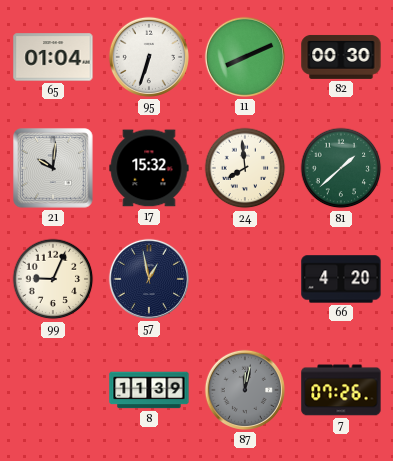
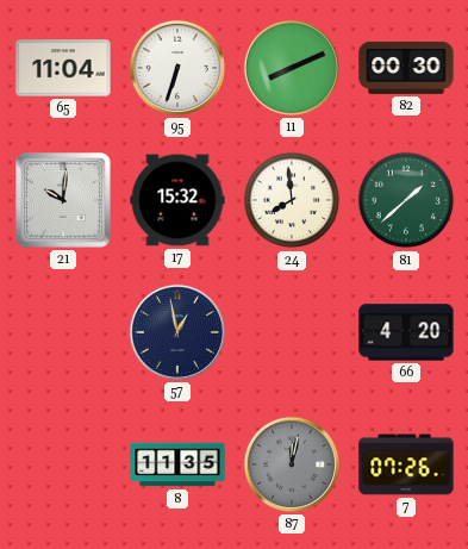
65: 01:04 -> 11:04 (63, 68)
99: 9:04 -> none (53, 279)
8: 11:39 -> 11:35 (177, 464)
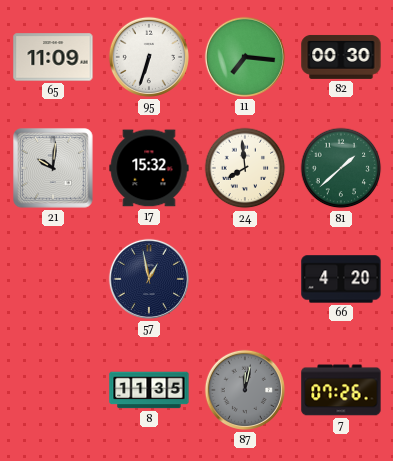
65: 11:04 -> 11:09 (53, 57)
11: 8:11 -> 7:16 (245, 57)
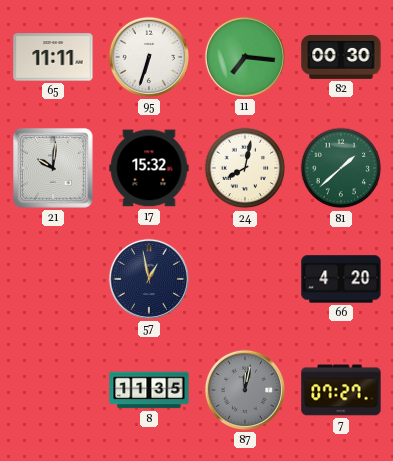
65: 11:09 -> 11:11 (53, 57)
24: 7:59 -> 8:02 (245, 168)
7: 07:26 -> 07:27 (341, 390)
